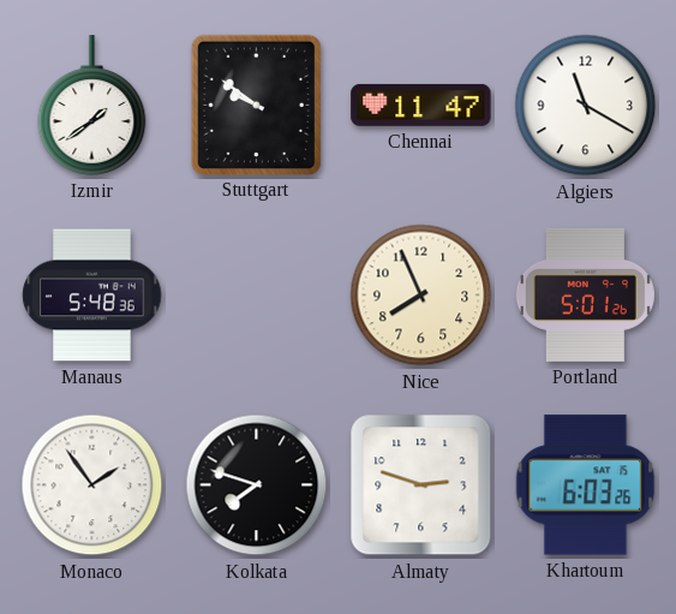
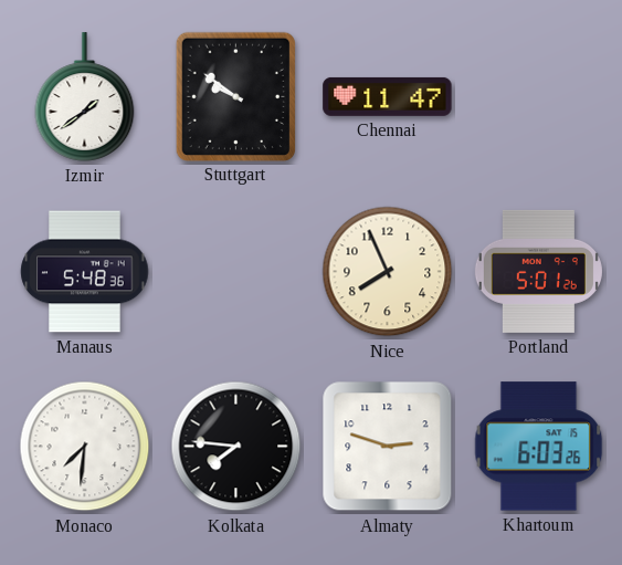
Algiers: 11:20 -> none (586, 106)
Monaco: 1:54 -> 7:31 (85, 447)
Kolkata: 7:48 -> 7:46 (236, 447)
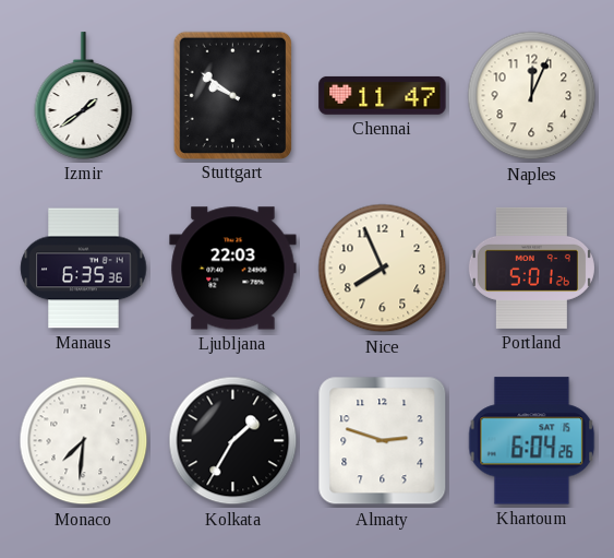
Naples: none -> 12:04 (532, 96)
Manaus: 5:48 -> 6:35 (84, 269)
Ljubljana: none -> 22:03 (233, 269)
Kolkata: 7:46 -> 1:35 (233, 441)
Khartoum: 6:03 -> 6:04 (532, 441)
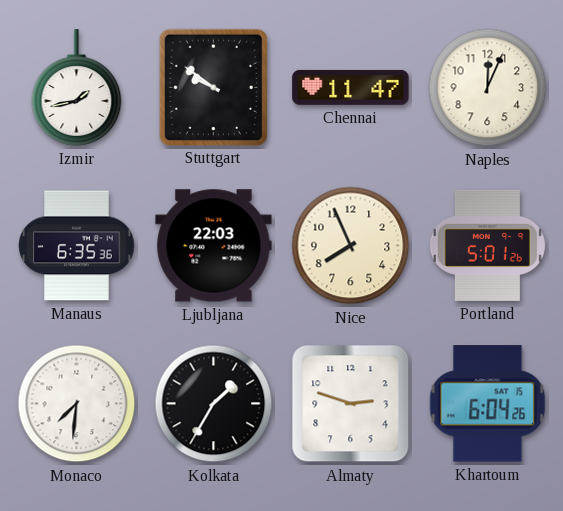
Izmir: 1:39 -> 1:43 (77, 88)
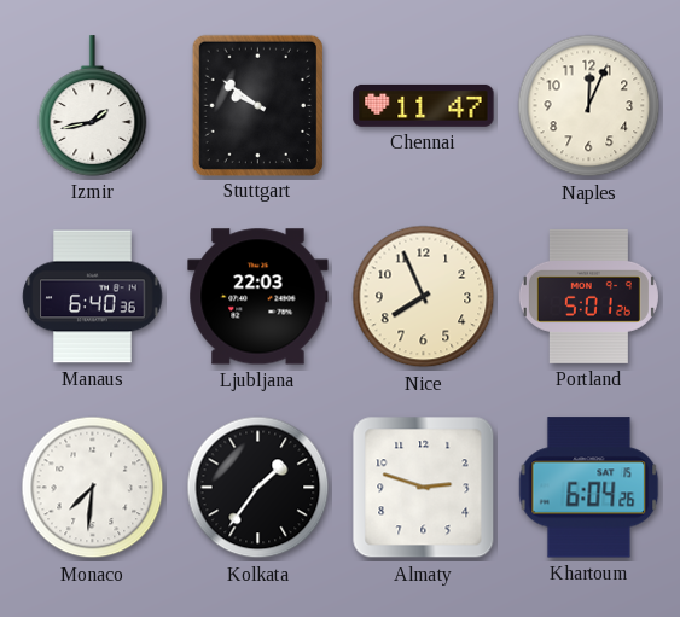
Manaus: 6:35 -> 6:40 (93, 297)
Kolkata: 1:35 -> 1:36 (258, 488)
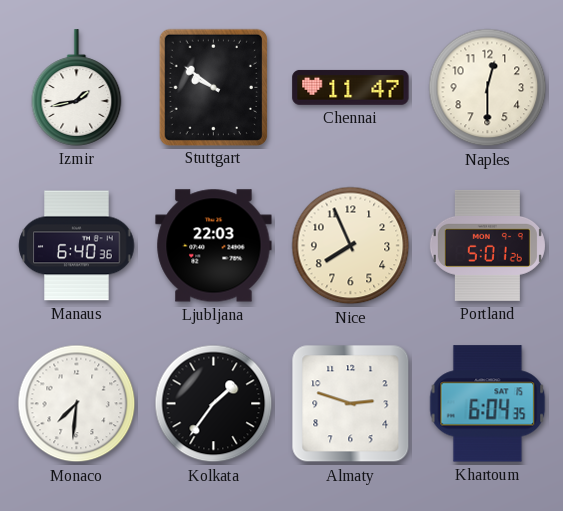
Naples: 12:04 -> 12:30 (488, 88)
Khartoum: 6:04:26 -> 6:04:35 (488, 404)
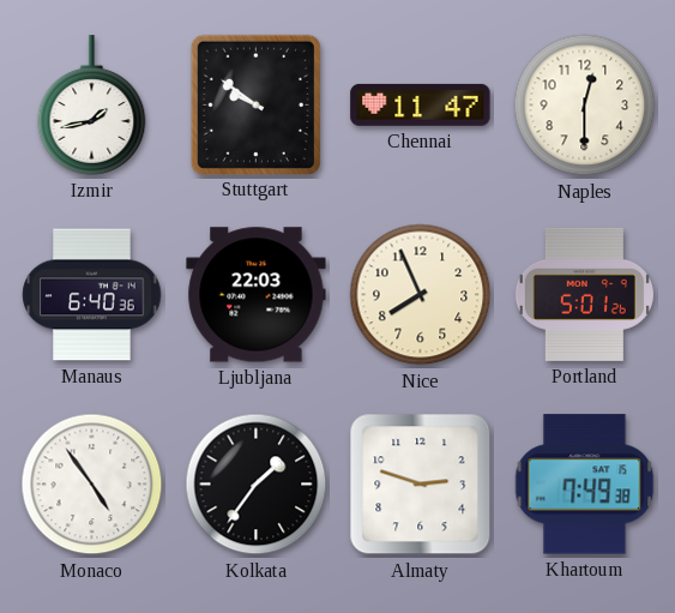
Monaco: 7:31 -> 4:54 (92, 485)
Khartoum: 6:04 -> 7:49 (585, 485)
